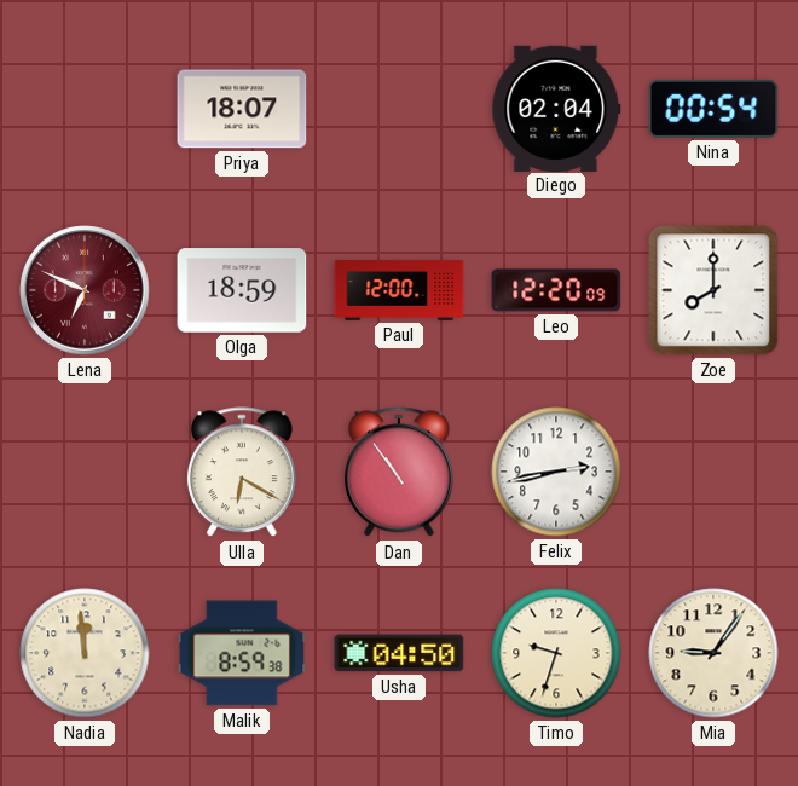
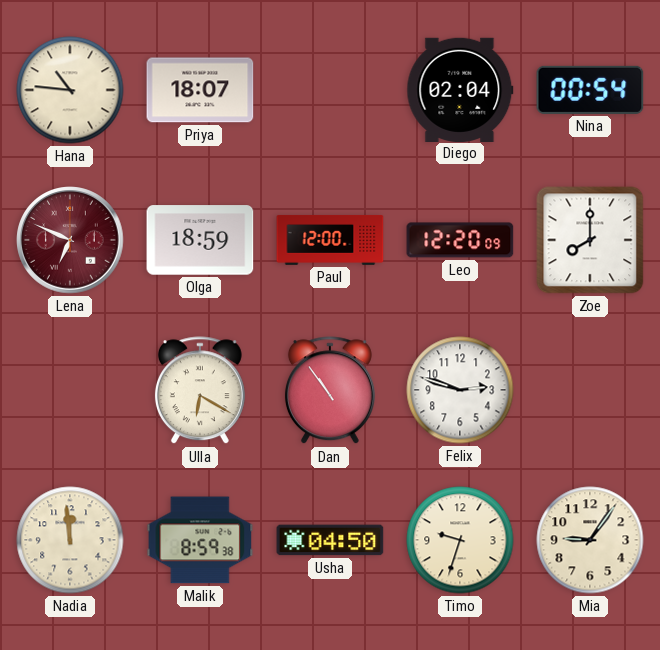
Hana: none -> 10:46 (70, 90)
Felix: 2:43 -> 2:48 (460, 390)
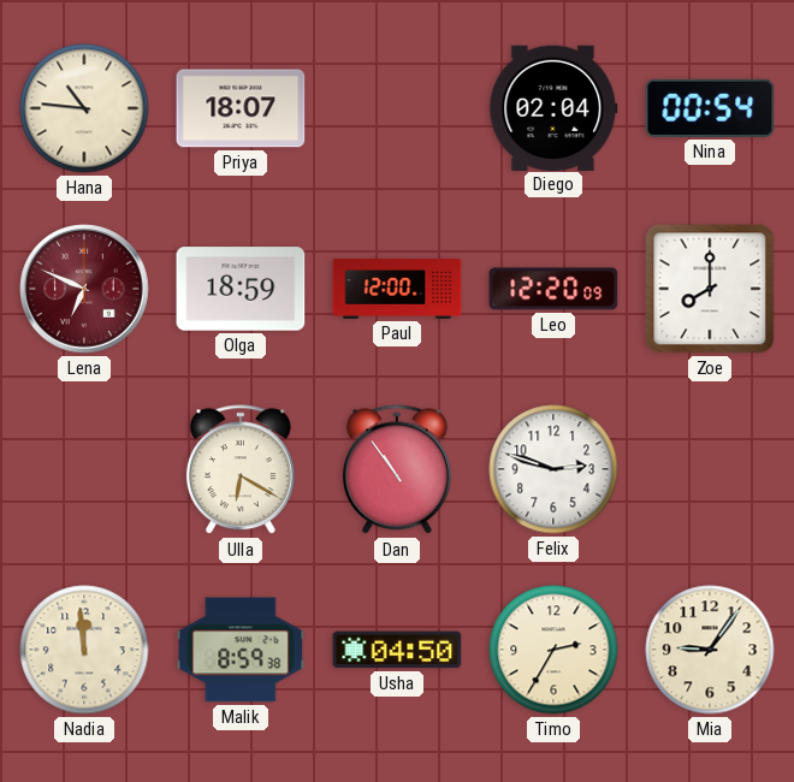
Timo: 9:33 -> 2:35 (553, 650)
